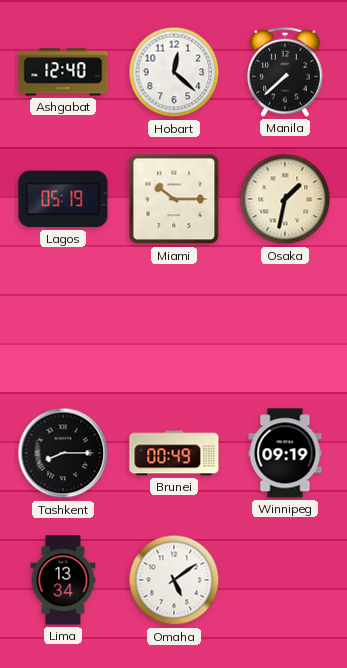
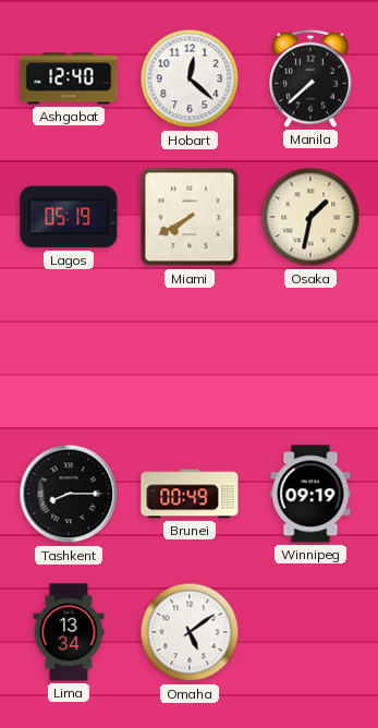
Miami: 10:15 -> 7:40 (190, 217)
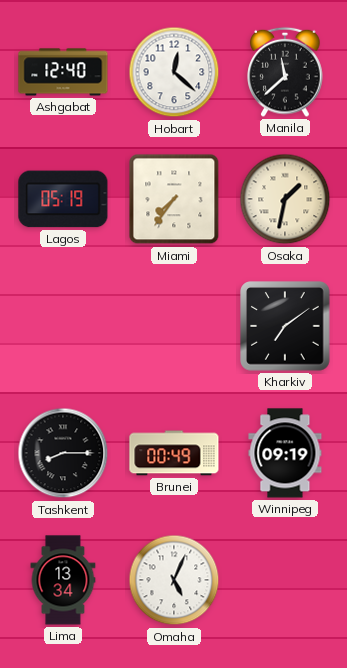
Manila: 7:38 -> 11:38 (285, 72)
Miami: 7:40 -> 7:36 (174, 199)
Kharkiv: none -> 7:09 (285, 326)
Omaha: 5:09 -> 5:04 (174, 580)
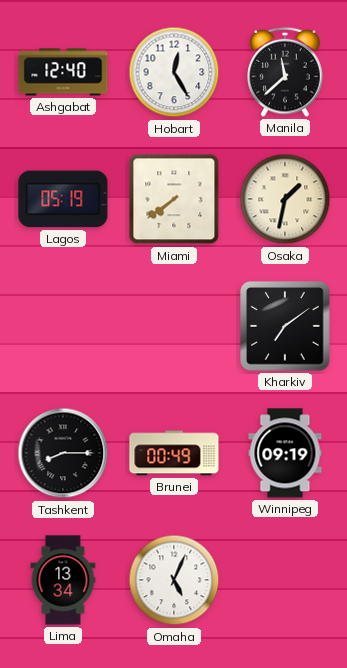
Hobart: 12:22 -> 12:25 (174, 72)
Miami: 7:36 -> 7:39 (174, 199)
